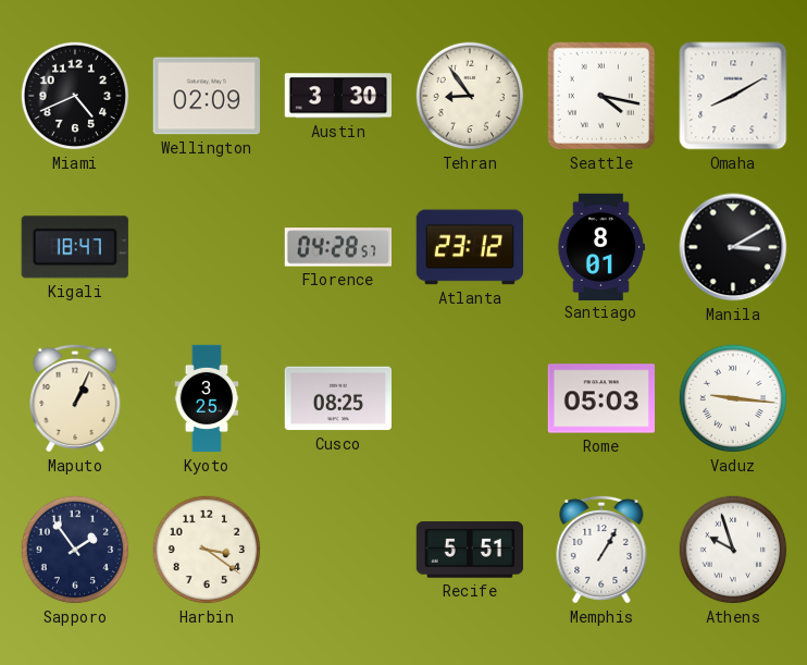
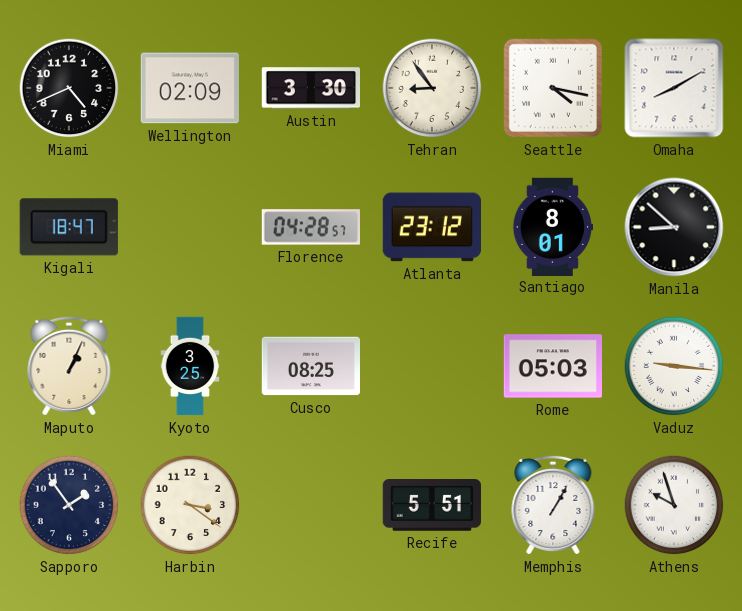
Manila: 3:10 -> 8:52 (674, 227)
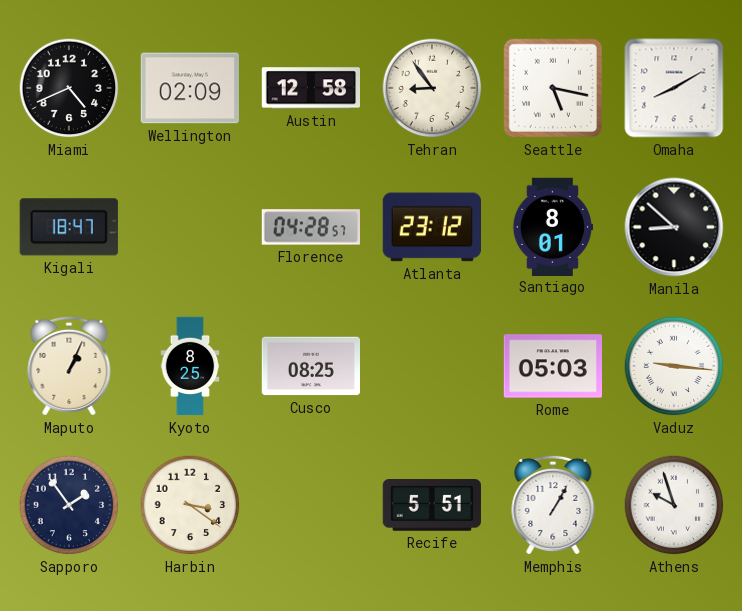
Austin: 3:30 -> 12:58 (310, 88)
Seattle: 4:17 -> 5:17 (553, 88)
Kyoto: 3:25 -> 8:25 (190, 366)
